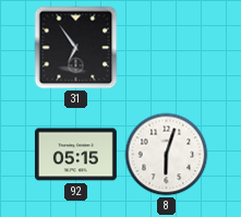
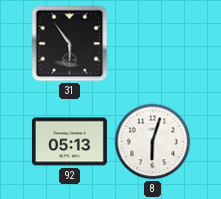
31: 6:54 -> 5:54 (70, 44)
92: 05:15 -> 05:13 (69, 142)
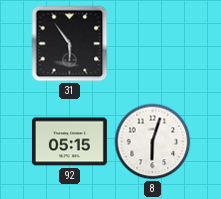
92: 05:13 -> 05:15 (69, 142)
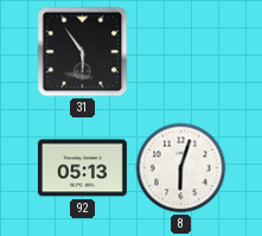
92: 05:15 -> 05:13 (82, 168)
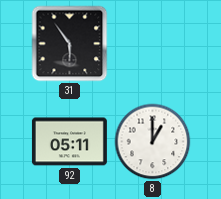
92: 05:13 -> 05:11 (69, 142)
8: 6:03 -> 1:00 (153, 142)
